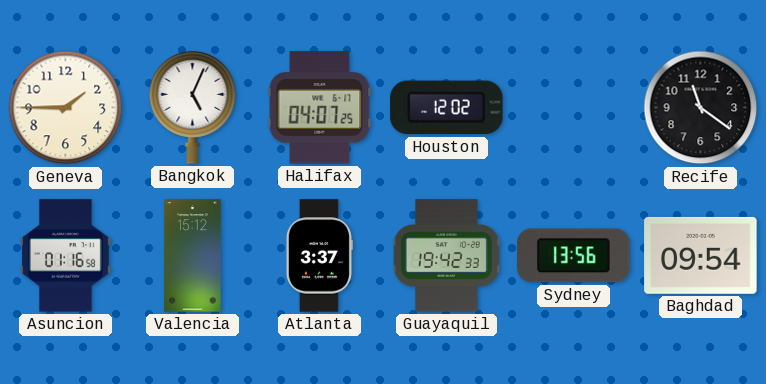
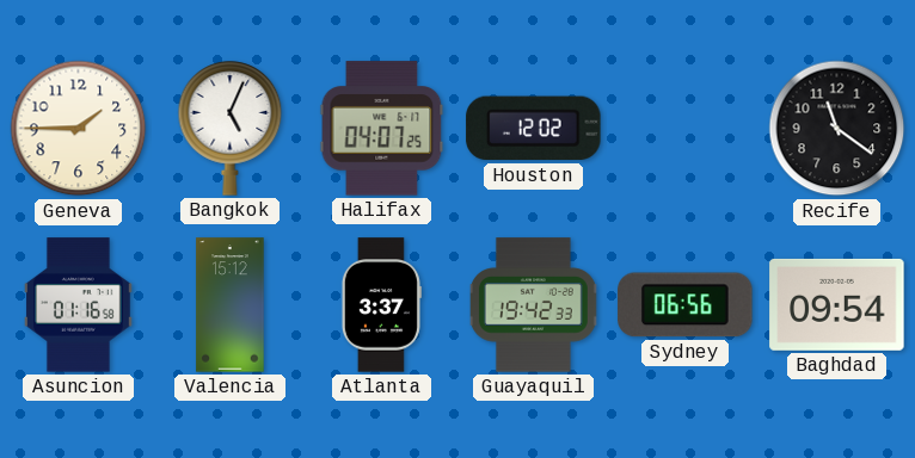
Sydney: 13:56 -> 06:56 (686, 305)
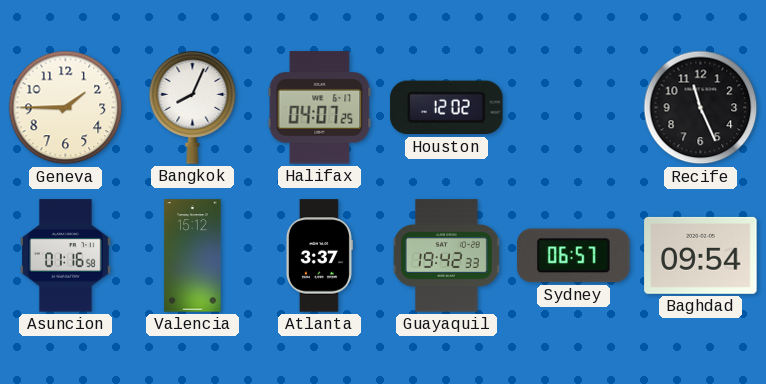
Bangkok: 5:04 -> 8:04 (193, 108)
Recife: 11:21 -> 11:26 (701, 108)
Sydney: 06:56 -> 06:57 (574, 256)
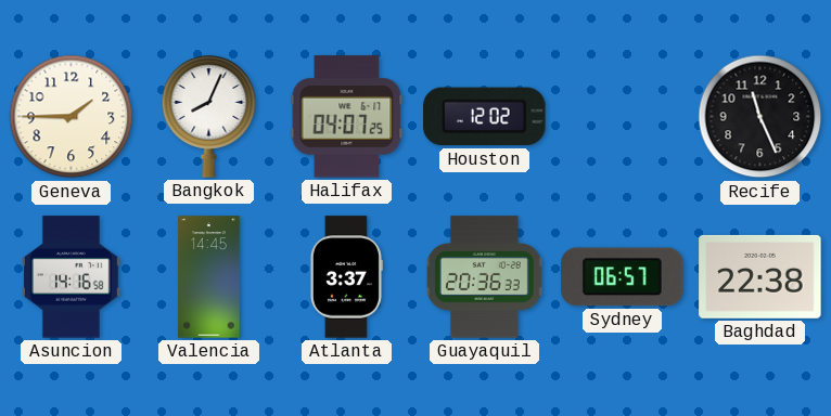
Asuncion: 01:16 -> 14:16 (72, 277)
Valencia: 15:12 -> 14:45 (209, 277)
Guayaquil: 19:42 -> 20:36 (484, 277)
Baghdad: 09:54 -> 22:38 (760, 276)
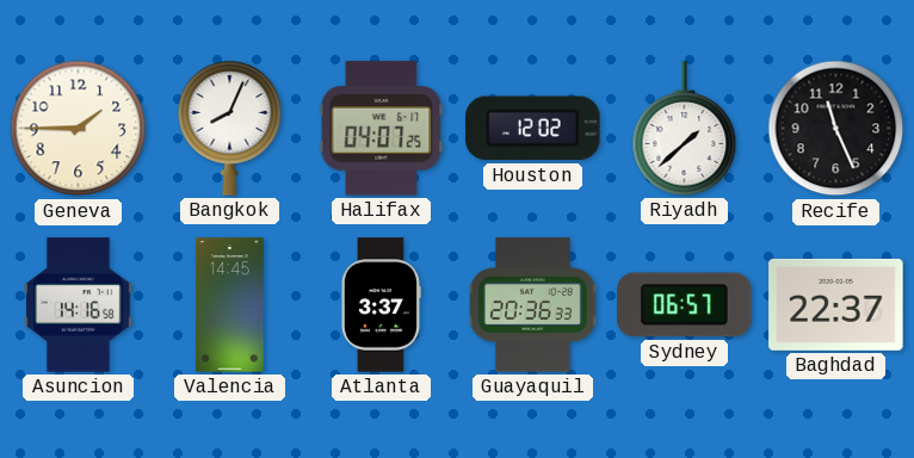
Riyadh: none -> 1:38 (685, 129)
Baghdad: 22:38 -> 22:37 (836, 304)
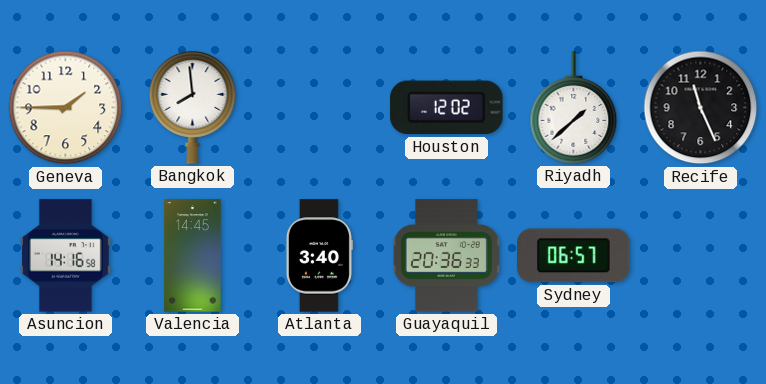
Bangkok: 8:04 -> 7:59 (193, 108)
Halifax: 04:07 -> none (382, 129)
Atlanta: 3:37 -> 3:40 (319, 256)
Baghdad: 22:37 -> none (836, 304)
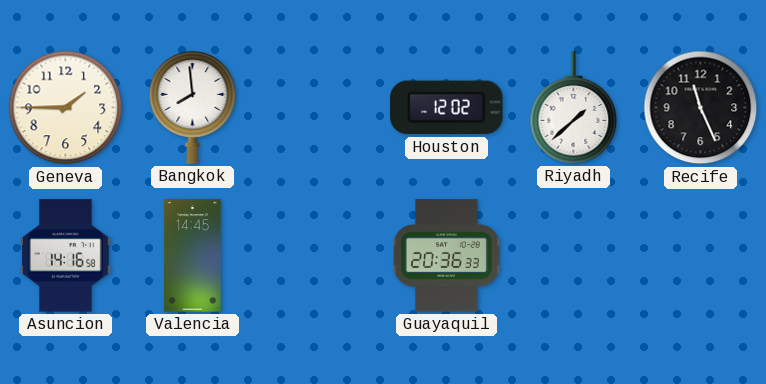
Atlanta: 3:40 -> none (319, 256)
Sydney: 06:57 -> none (574, 256)
